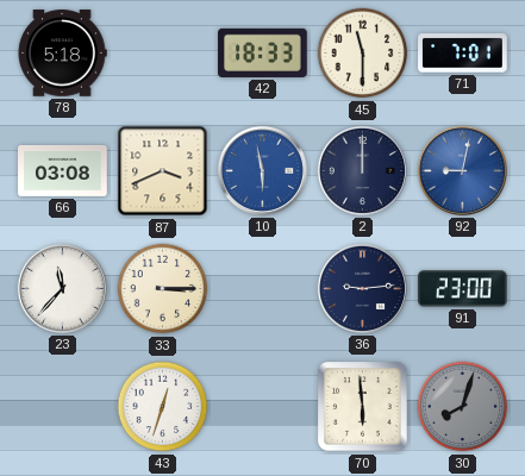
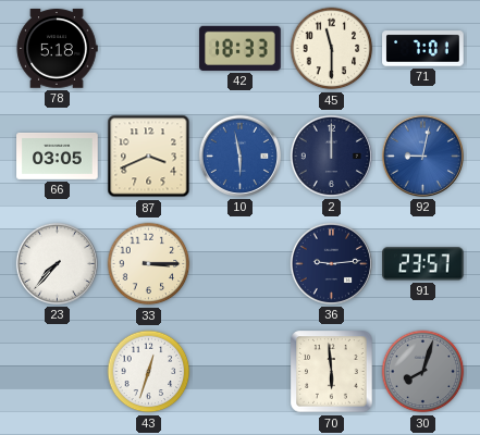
66: 03:08 -> 03:05 (58, 156)
23: 11:37 -> 7:37 (57, 263)
91: 23:00 -> 23:57 (423, 264)
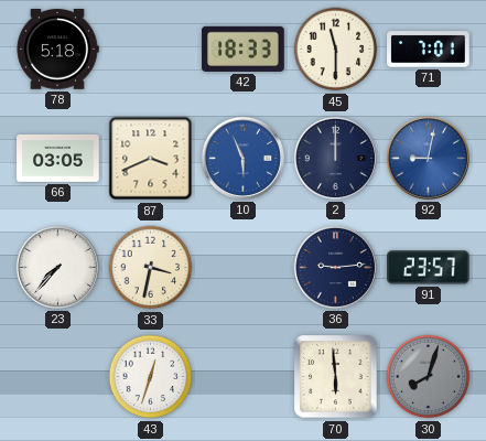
10: 5:58 -> 5:56 (242, 158)
33: 3:15 -> 3:32 (151, 268)
